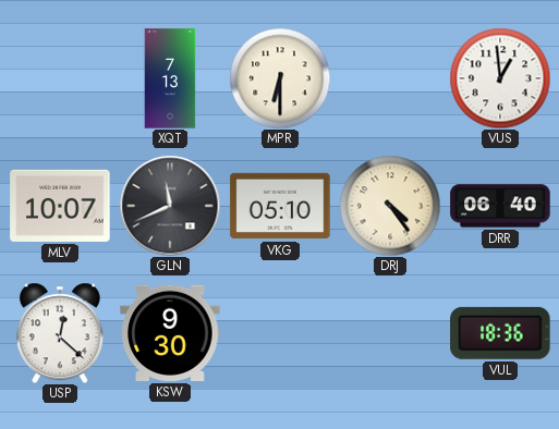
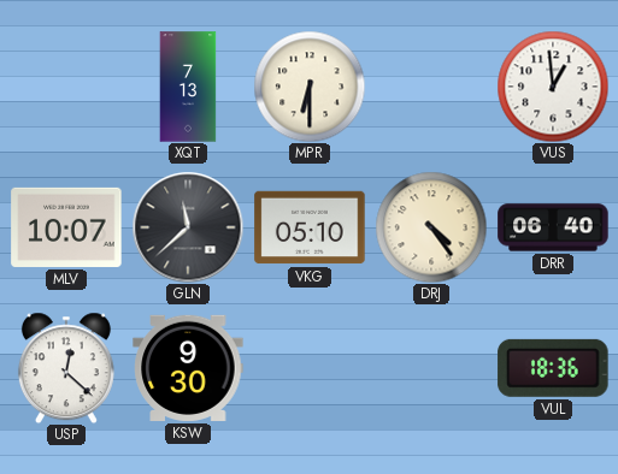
GLN: 11:41 -> 11:38 (188, 227)
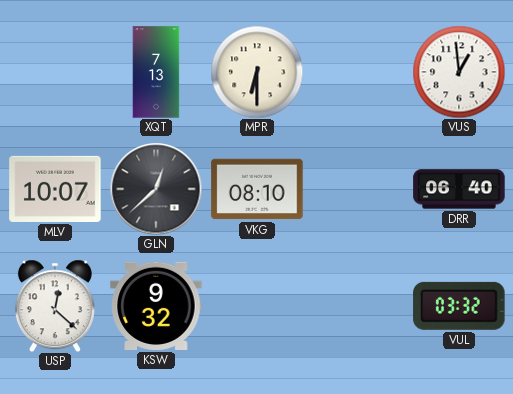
GLN: 11:38 -> 12:38 (156, 189)
VKG: 05:10 -> 08:10 (257, 189)
DRJ: 4:24 -> none (431, 227)
KSW: 9:30 -> 9:32 (156, 306)
VUL: 18:36 -> 03:32 (459, 306)
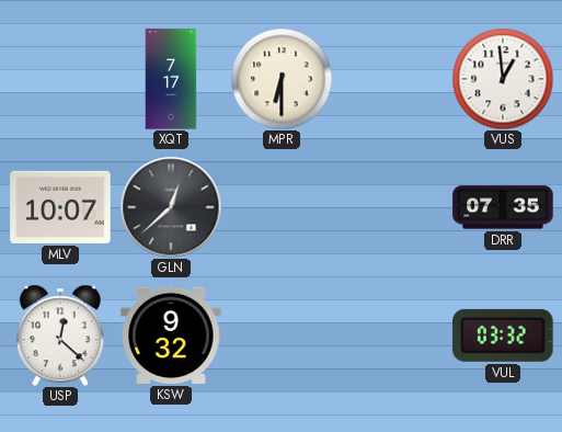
XQT: 7:13 -> 7:17 (171, 79)
VKG: 08:10 -> none (257, 189)
DRR: 06:40 -> 07:35 (503, 207)
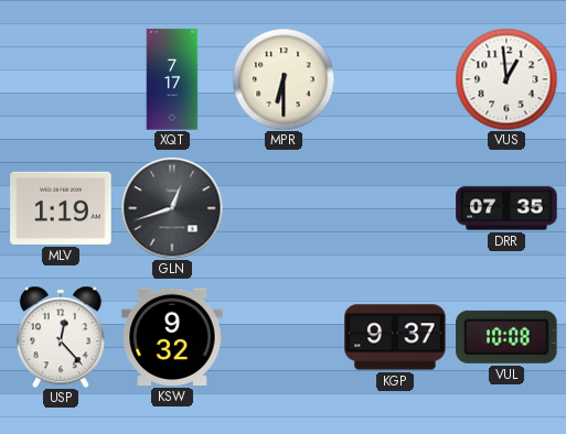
MLV: 10:07 -> 1:19 (61, 208)
GLN: 12:38 -> 12:42 (172, 208)
USP: 12:22 -> 12:23 (61, 337)
KGP: none -> 9:37 (395, 337)
VUL: 03:32 -> 10:08 (506, 337)
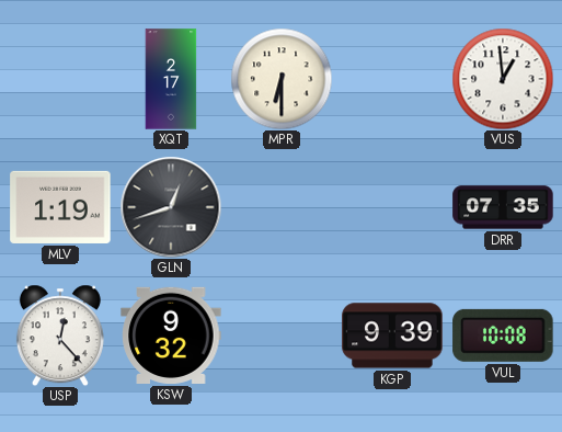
XQT: 7:17 -> 2:17 (171, 79)
KGP: 9:37 -> 9:39 (392, 336)
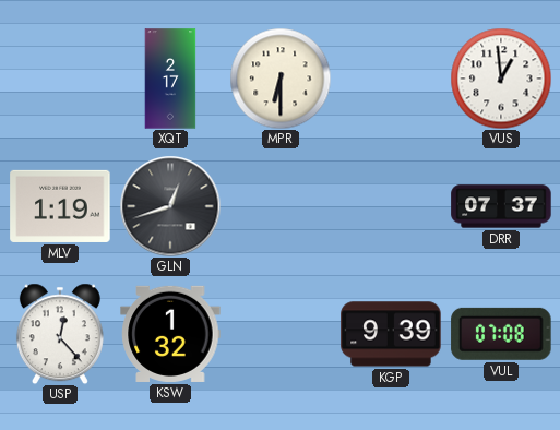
DRR: 07:35 -> 07:37 (501, 206)
KSW: 9:32 -> 1:32 (170, 334)
VUL: 10:08 -> 07:08 (501, 334)
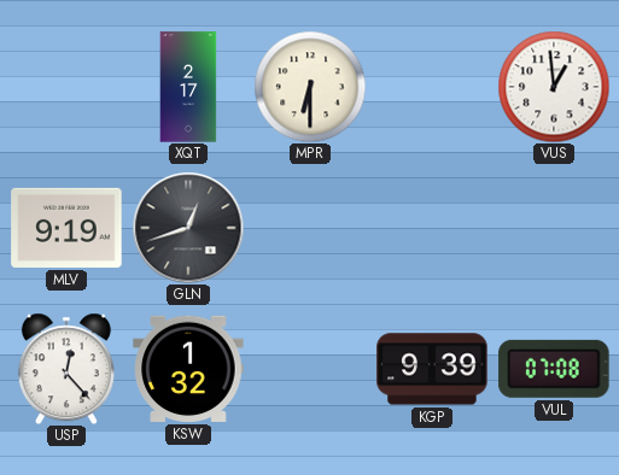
MLV: 1:19 -> 9:19 (66, 228)
DRR: 07:37 -> none (501, 206)
